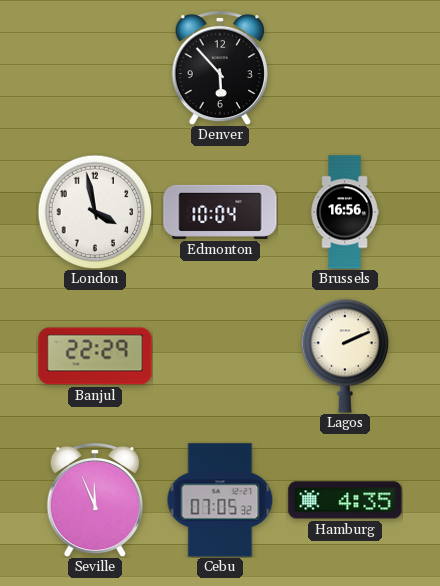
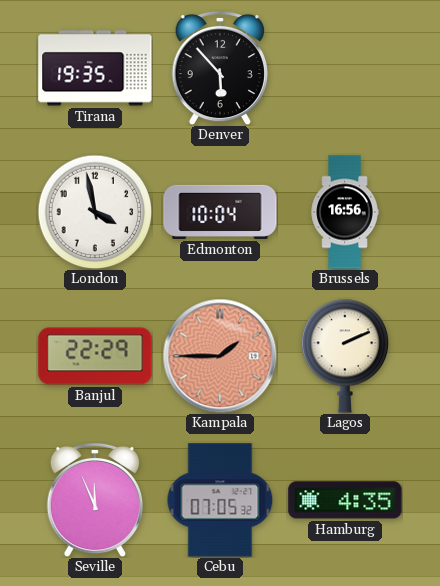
Tirana: none -> 19:35 (95, 68)
Kampala: none -> 1:45 (220, 356)
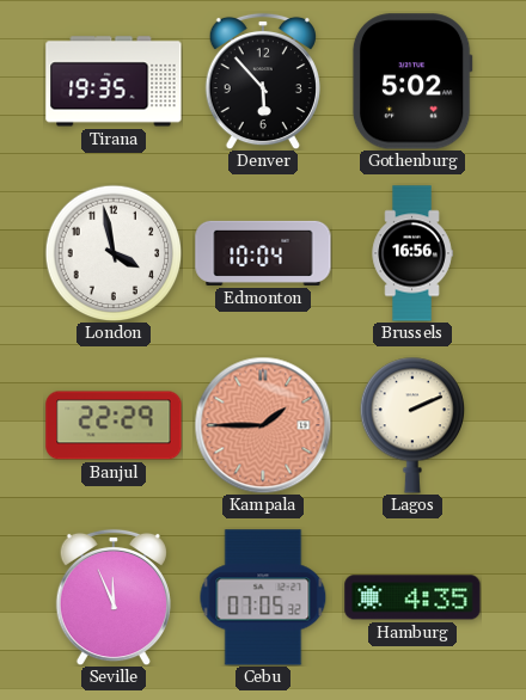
Gothenburg: none -> 5:02 (412, 81)
